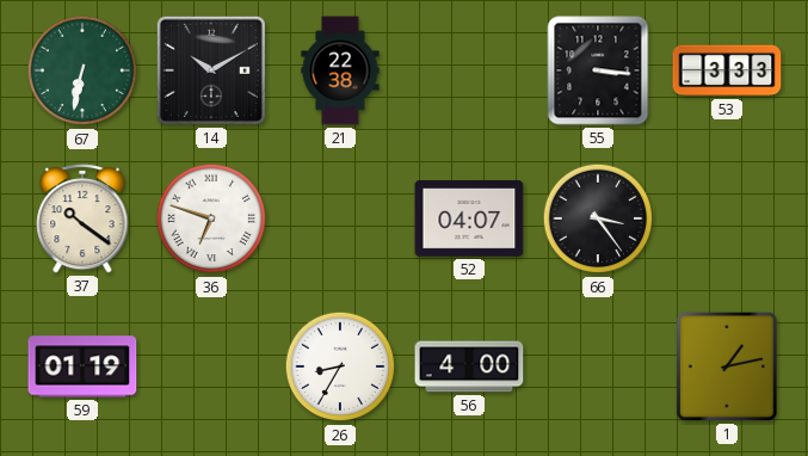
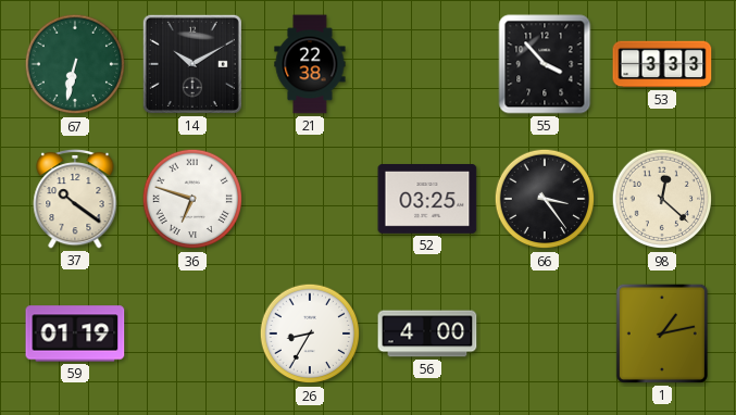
55: 3:16 -> 3:53 (545, 64)
52: 04:07 -> 03:25 (427, 200)
98: none -> 12:22 (662, 199)
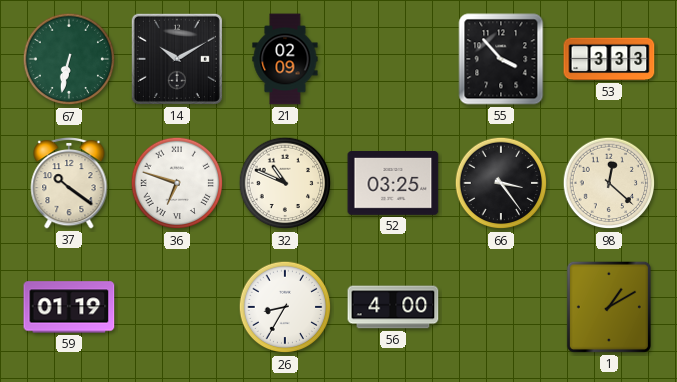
21: 22:38 -> 02:09 (285, 59)
32: none -> 10:49 (285, 183)
1: 1:13 -> 1:10 (609, 307)
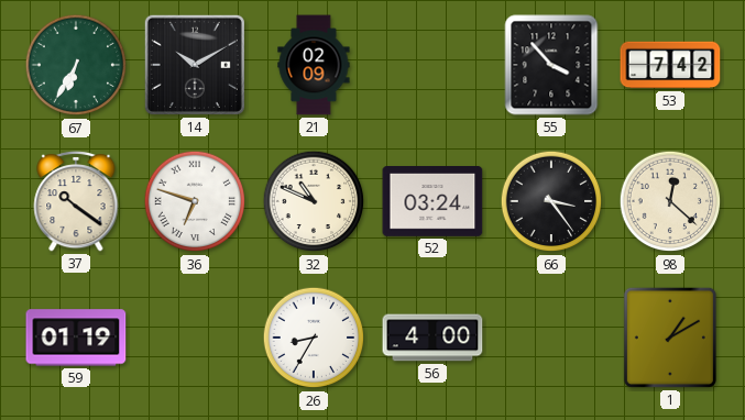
67: 6:32 -> 6:35 (76, 65)
53: 3:33 -> 7:42 (670, 65)
52: 03:25 -> 03:24 (432, 202)
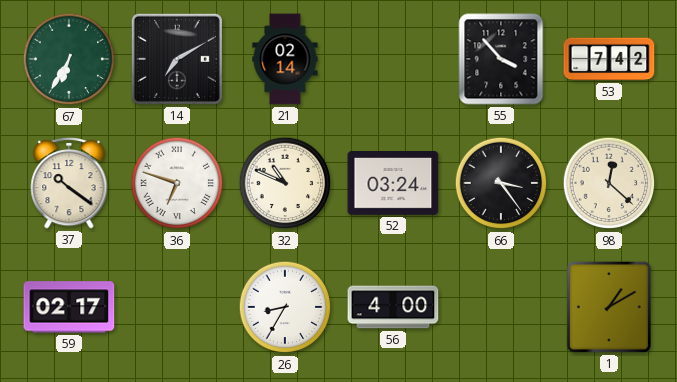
14: 10:10 -> 7:10 (177, 59)
21: 02:09 -> 02:14 (285, 59)
59: 01:19 -> 02:17 (69, 307)
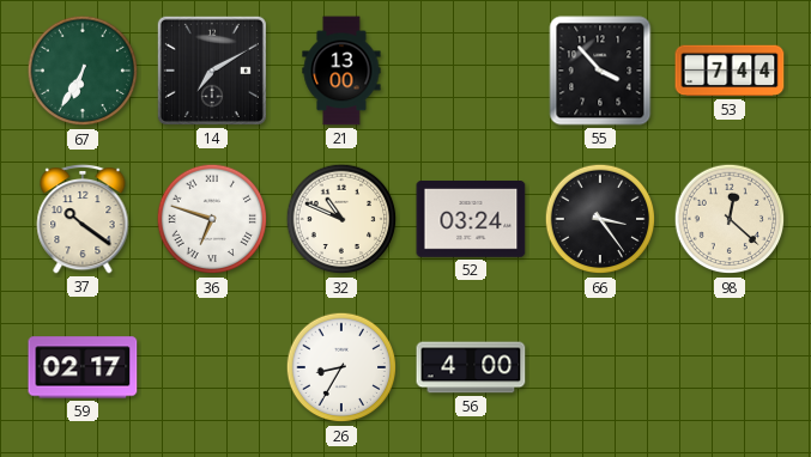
21: 02:14 -> 13:00 (341, 71)
53: 7:42 -> 7:44 (730, 71)
1: 1:10 -> none (609, 307)
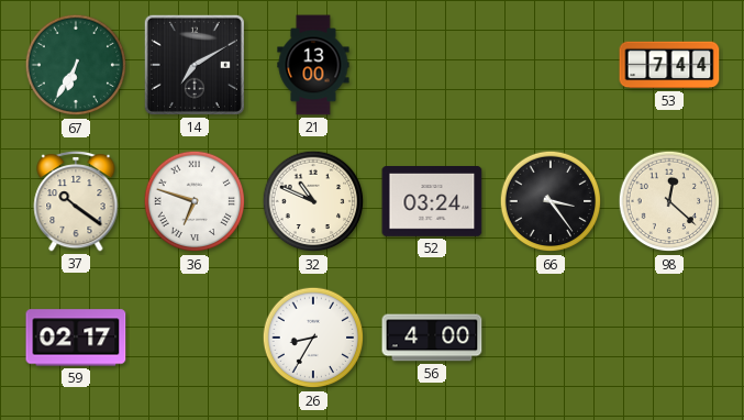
55: 3:53 -> none (600, 71)
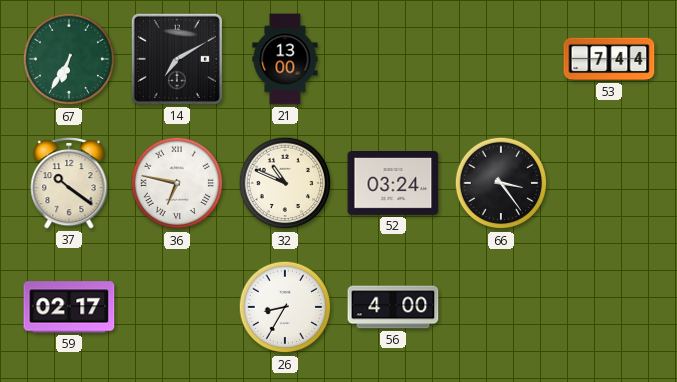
36: 6:48 -> 6:47 (177, 183)
98: 12:22 -> none (669, 201)
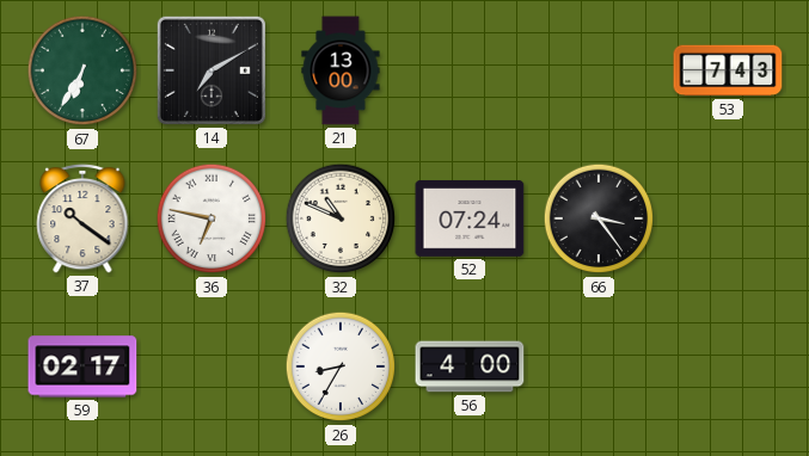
53: 7:44 -> 7:43 (728, 70)
52: 03:24 -> 07:24 (470, 220)
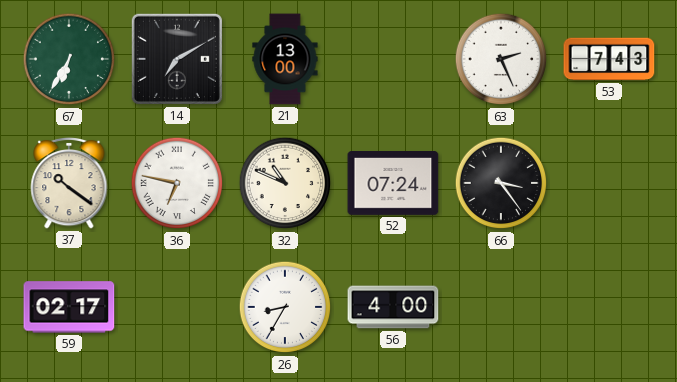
63: none -> 2:26 (501, 59)
